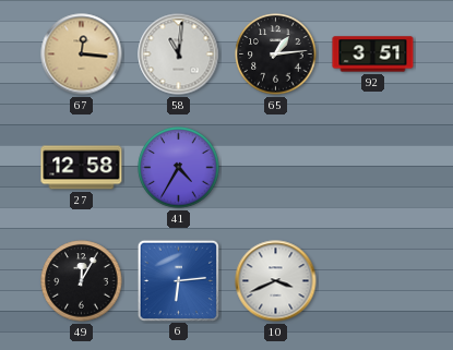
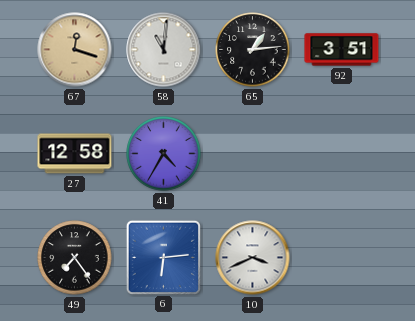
67: 12:16 -> 12:18 (75, 50)
49: 12:05 -> 7:24 (75, 258)
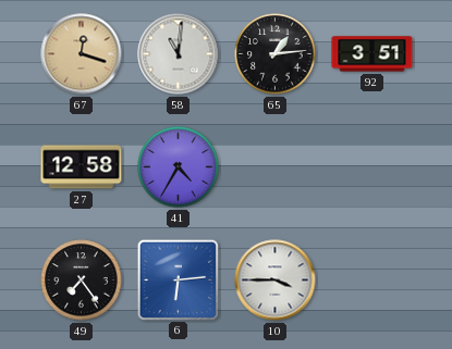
10: 3:41 -> 3:45 (276, 281)
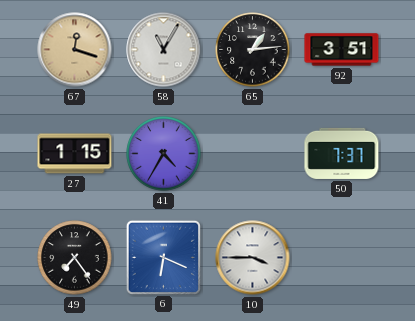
58: 11:01 -> 11:05 (164, 50)
27: 12:58 -> 1:15 (75, 154)
50: none -> 7:37 (342, 153)
6: 6:14 -> 6:19 (163, 257)
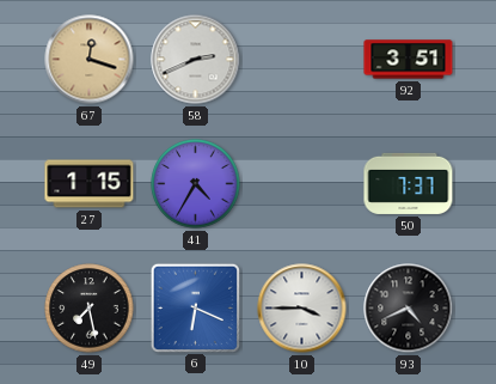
58: 11:05 -> 2:41 (196, 60)
65: 1:14 -> none (253, 50)
49: 7:24 -> 7:28 (90, 309)
93: none -> 4:41 (409, 309)
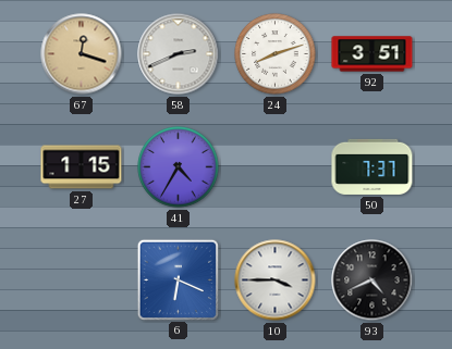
24: none -> 8:12 (276, 54)
49: 7:28 -> none (90, 309)
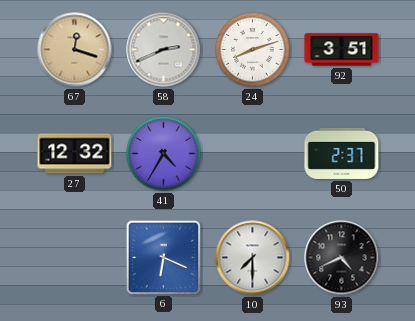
27: 1:15 -> 12:32 (75, 154)
50: 7:37 -> 2:37 (342, 153)
10: 3:45 -> 7:30 (253, 258)
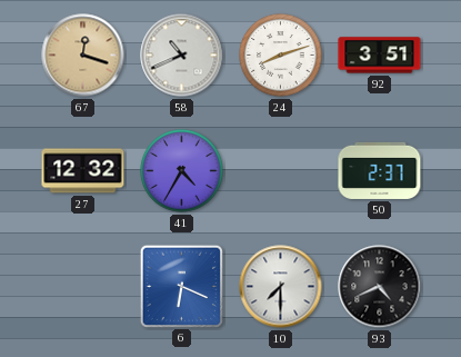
58: 2:41 -> 10:41 (182, 56)
